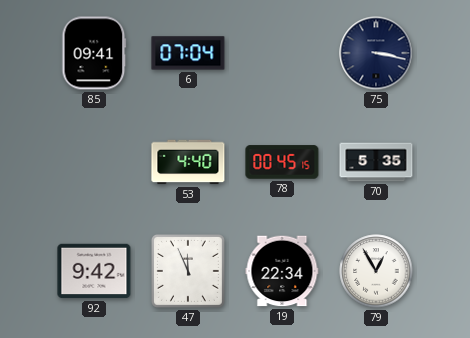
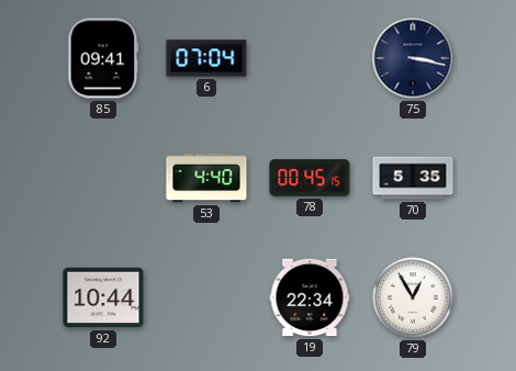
92: 9:42 -> 10:44 (103, 297)
47: 11:56 -> none (188, 271)
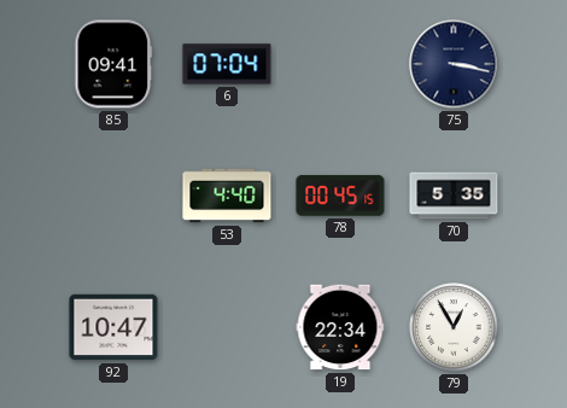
92: 10:44 -> 10:47 (113, 327)
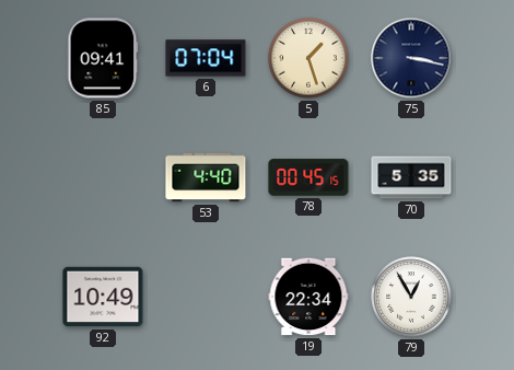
5: none -> 1:27 (308, 58)
92: 10:47 -> 10:49 (103, 297)
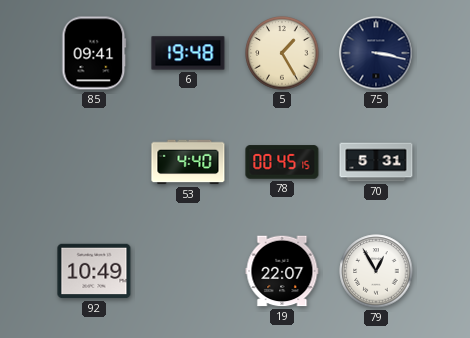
6: 07:04 -> 19:48 (188, 53)
5: 1:27 -> 1:25 (282, 53)
70: 5:35 -> 5:31 (376, 162)
19: 22:34 -> 22:07 (282, 271)
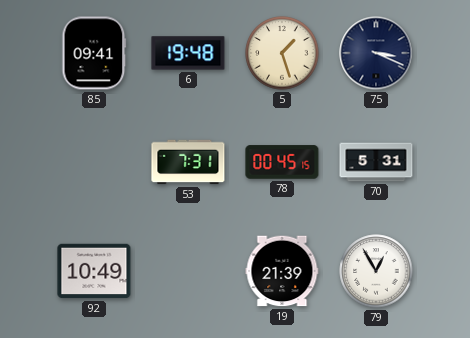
5: 1:25 -> 1:27 (282, 53)
75: 3:17 -> 3:19 (376, 53)
53: 4:40 -> 7:31 (188, 162)
19: 22:07 -> 21:39 (282, 271)
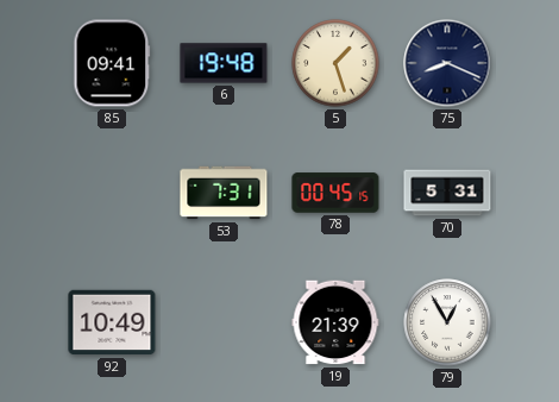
75: 3:19 -> 8:19 (447, 63)
